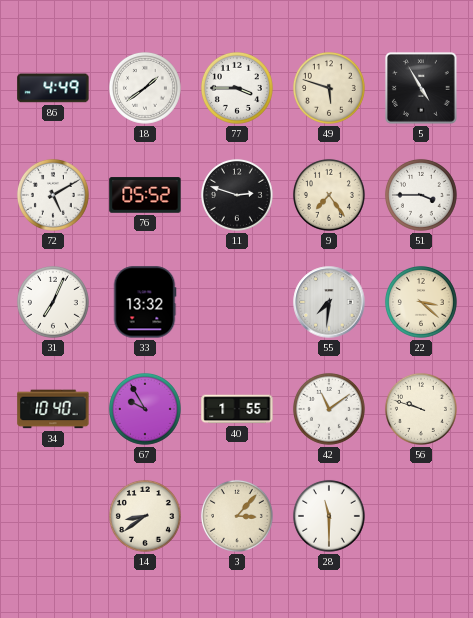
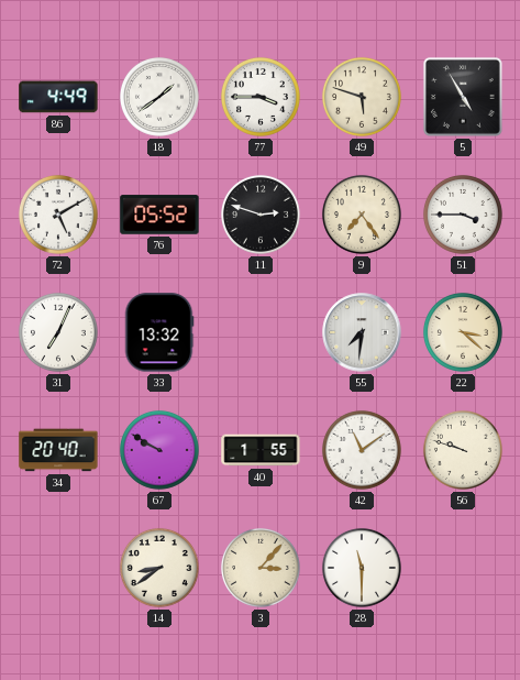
34: 10:40 -> 20:40 (58, 450)
67: 9:55 -> 9:50 (159, 450)
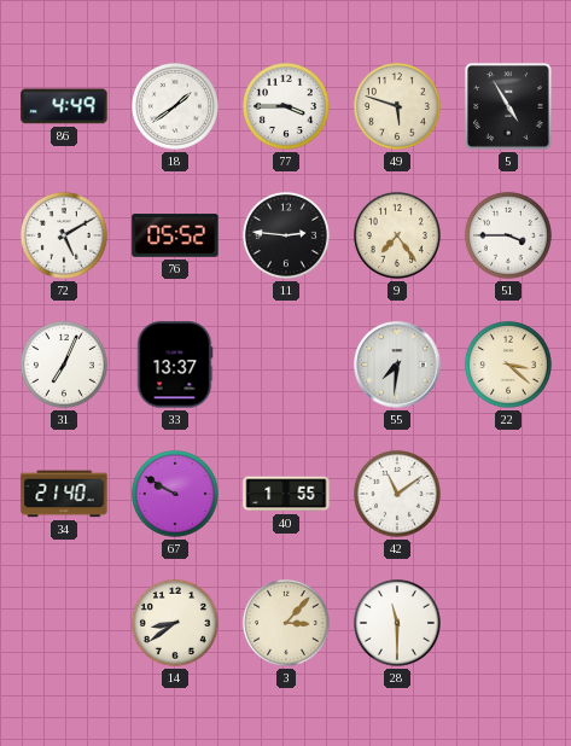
11: 2:48 -> 2:46 (286, 235)
33: 13:32 -> 13:37 (175, 365)
34: 20:40 -> 21:40 (64, 494)
56: 9:48 -> none (463, 450)
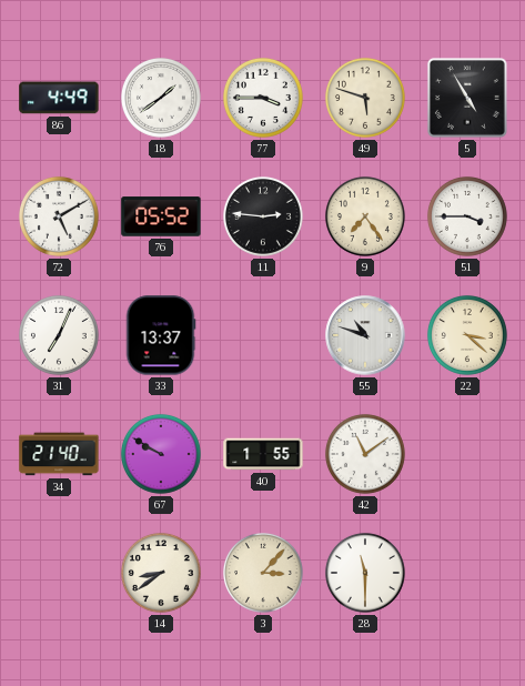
55: 7:31 -> 10:48 (365, 335)
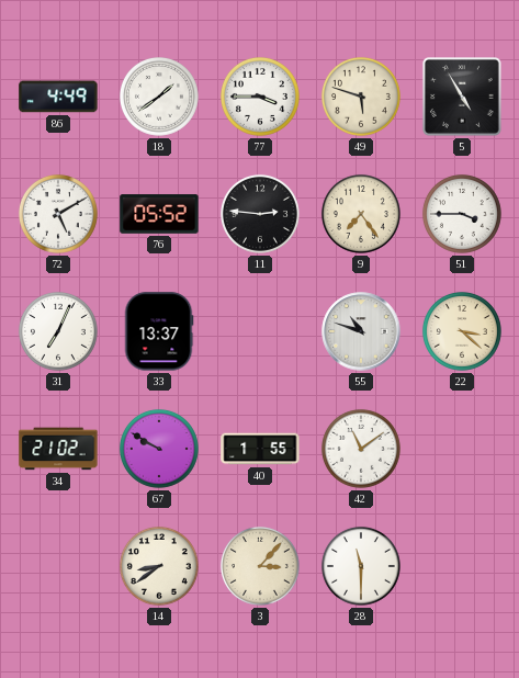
34: 21:40 -> 21:02 (58, 449)
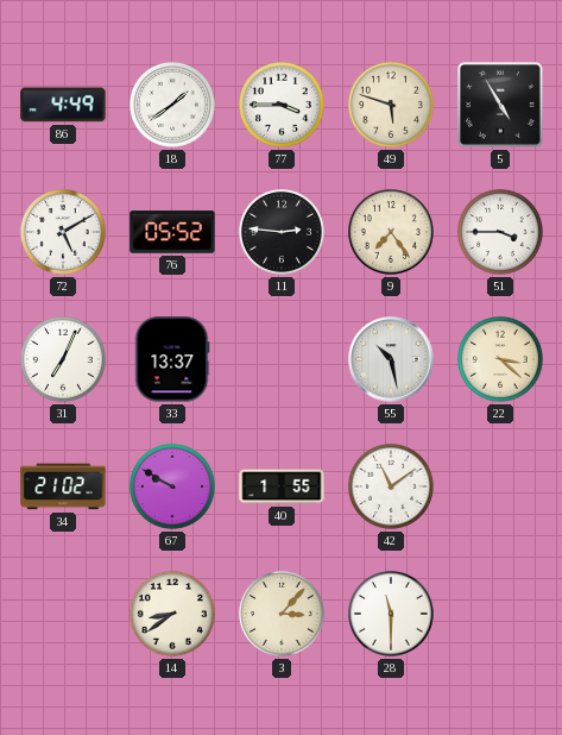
55: 10:48 -> 10:28 (391, 359)
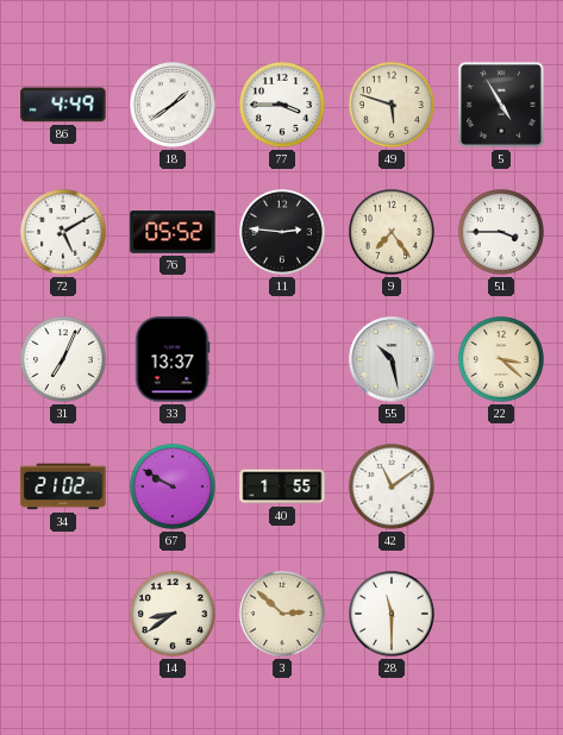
3: 3:07 -> 2:52 (282, 614)
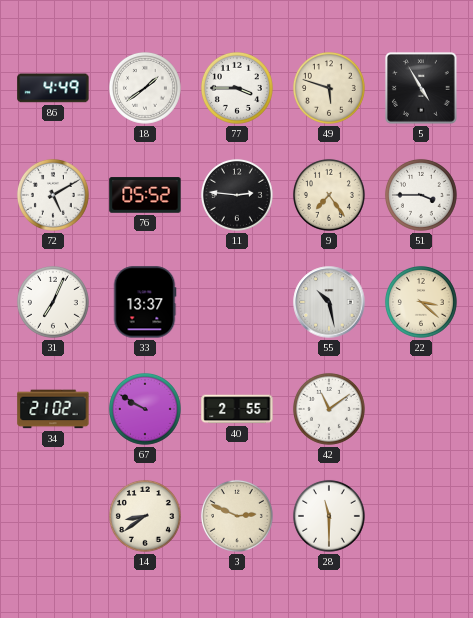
40: 1:55 -> 2:55 (237, 409)
3: 2:52 -> 2:49 (237, 516)
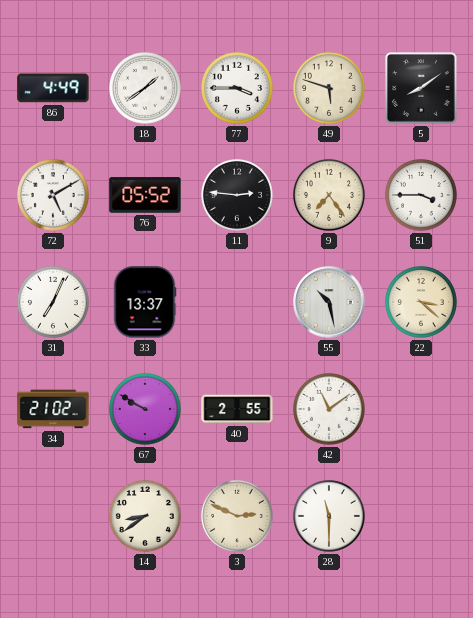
5: 4:55 -> 8:09 (421, 88)
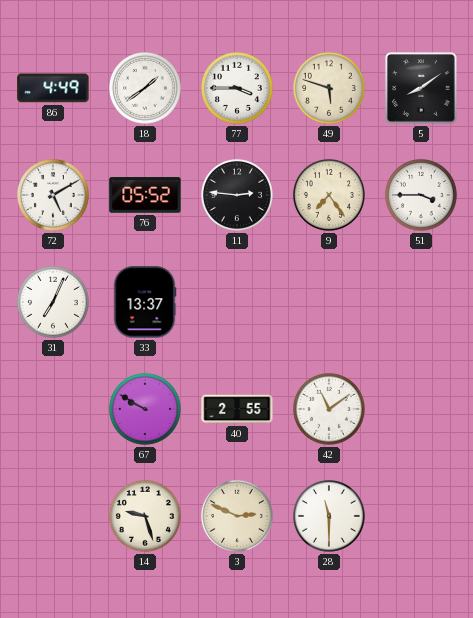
55: 10:28 -> none (329, 302)
22: 3:22 -> none (421, 302)
34: 21:02 -> none (53, 409)
14: 8:39 -> 9:27 (145, 516)
